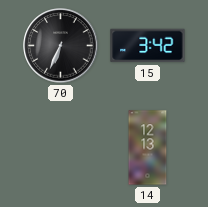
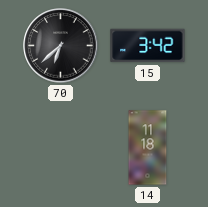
70: 6:34 -> 6:38 (61, 46)
14: 12:13 -> 11:18 (148, 148)
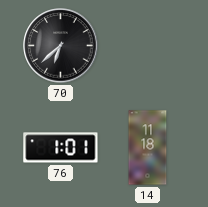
15: 3:42 -> none (148, 46)
76: none -> 1:01 (61, 148)
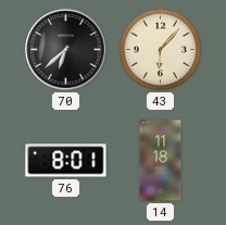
43: none -> 6:07 (160, 49)
76: 1:01 -> 8:01 (66, 161)
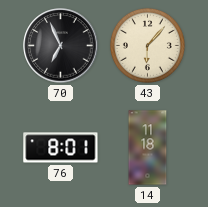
70: 6:38 -> 6:56 (61, 46)
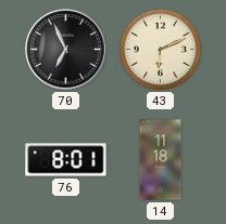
43: 6:07 -> 6:11 (160, 49)
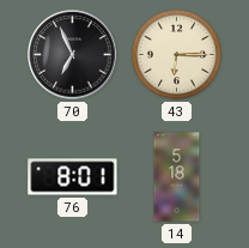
43: 6:11 -> 6:15 (176, 54)
14: 11:18 -> 5:18 (177, 177)
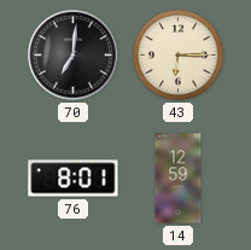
70: 6:56 -> 7:01 (74, 56)
14: 5:18 -> 12:59 (179, 179)
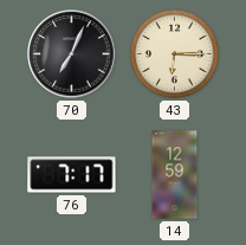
70: 7:01 -> 7:04 (72, 54)
76: 8:01 -> 7:17 (72, 175)
